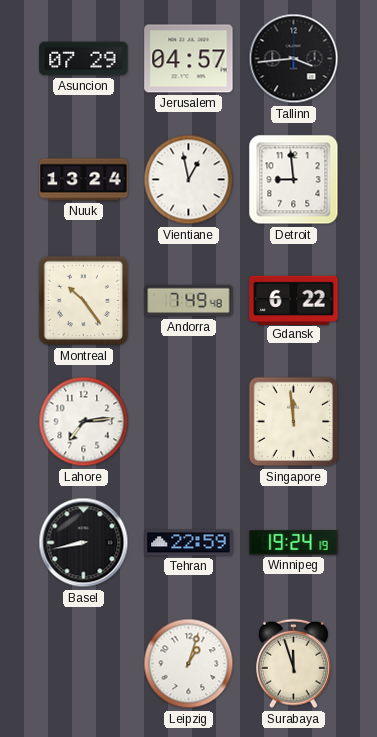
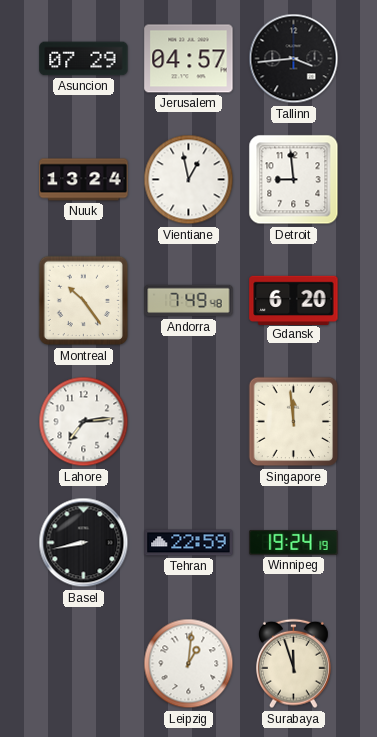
Gdansk: 6:22 -> 6:20 (294, 300)
Leipzig: 1:03 -> 1:01 (189, 664)
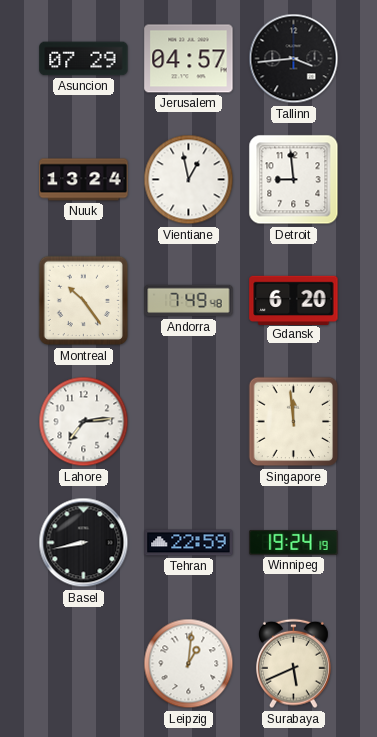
Surabaya: 11:57 -> 5:41 (294, 664)
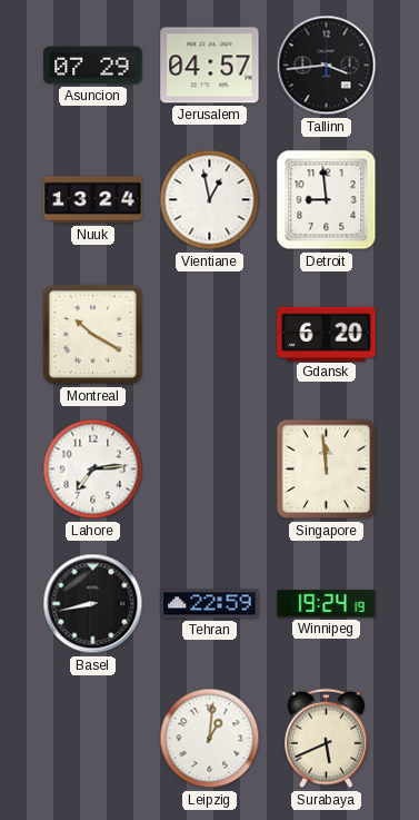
Montreal: 10:24 -> 10:20 (93, 335)
Andorra: 7:49 -> none (189, 301)
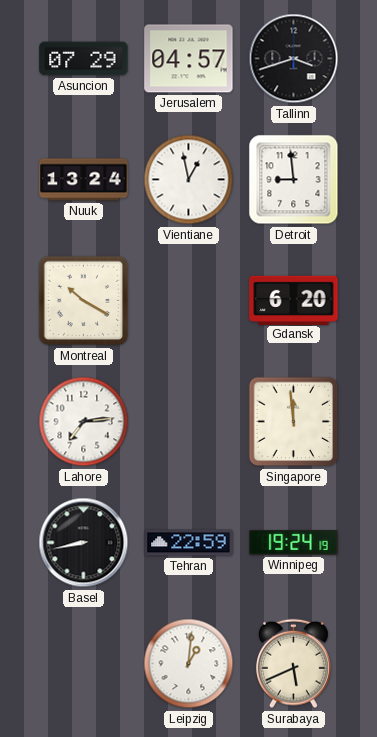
Tallinn: 3:44 -> 3:42 (294, 59)
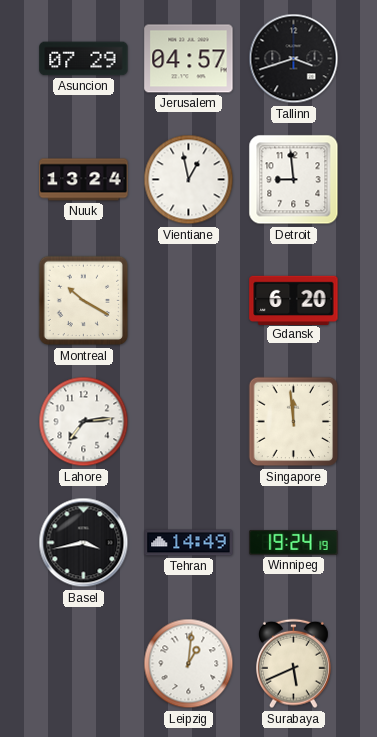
Basel: 8:43 -> 3:43 (84, 543)
Tehran: 22:59 -> 14:49 (189, 543)
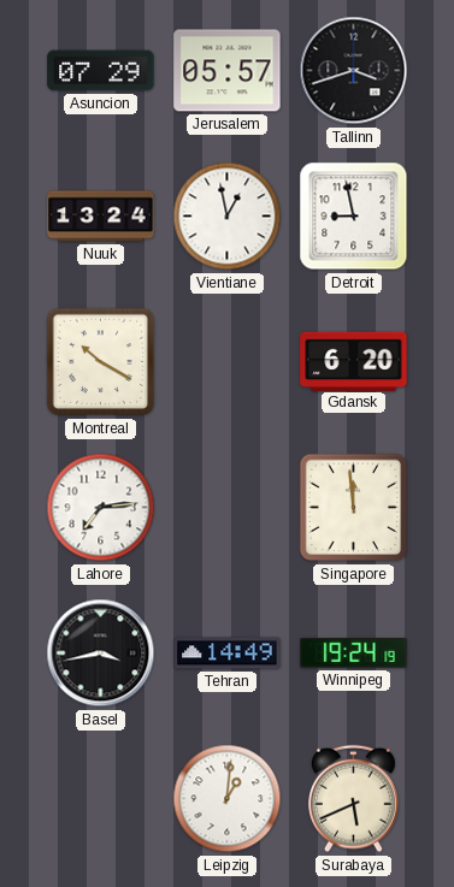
Jerusalem: 04:57 -> 05:57 (228, 71)
Detroit: 8:59 -> 8:58 (354, 217)
